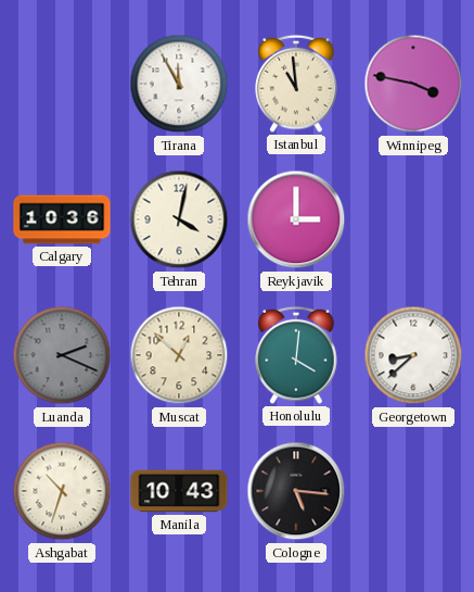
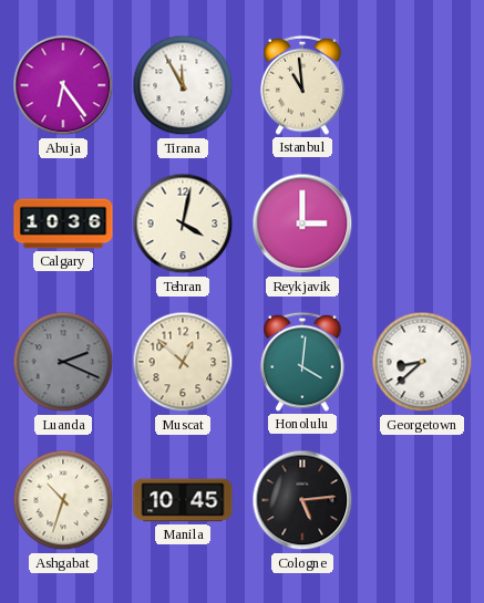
Abuja: none -> 6:24 (63, 85)
Winnipeg: 3:47 -> none (413, 84)
Manila: 10:43 -> 10:45 (183, 500)
Cologne: 5:16 -> 5:14 (302, 500)
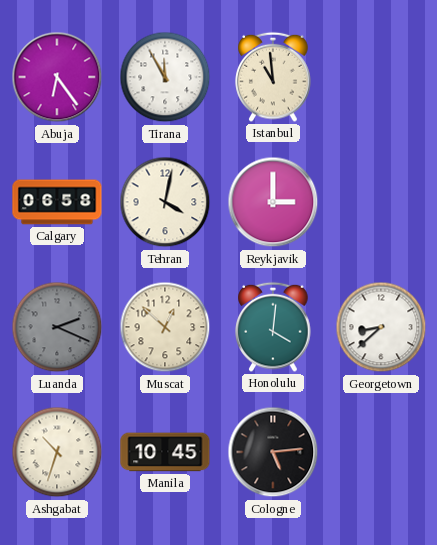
Calgary: 10:36 -> 06:58 (57, 202)
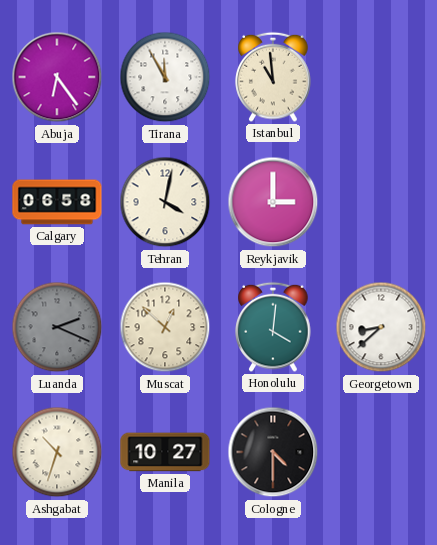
Manila: 10:45 -> 10:27 (165, 452)
Cologne: 5:14 -> 4:30 (273, 452)
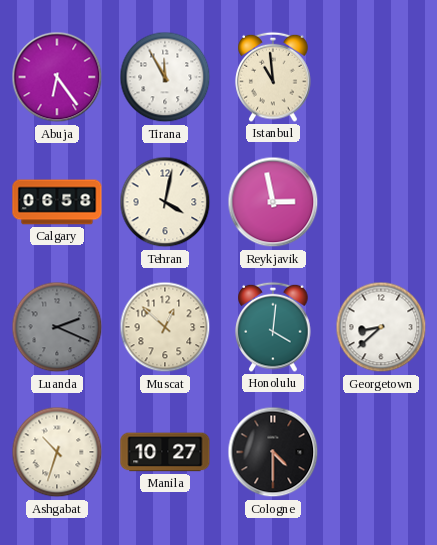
Reykjavik: 3:00 -> 2:58 (273, 202)
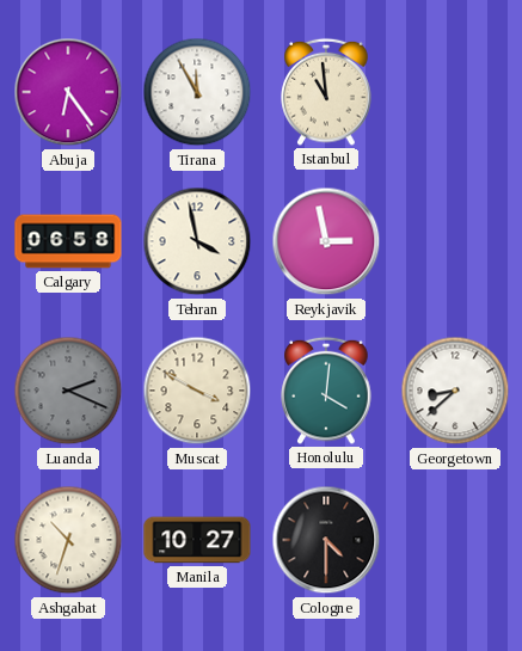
Tehran: 4:02 -> 3:58 (197, 241)
Muscat: 12:52 -> 3:50 (197, 391)
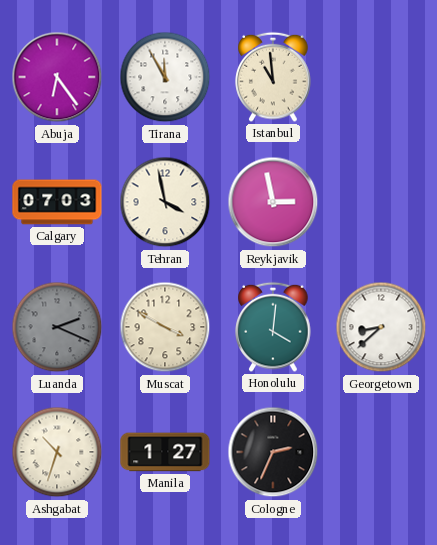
Calgary: 06:58 -> 07:03 (57, 202)
Manila: 10:27 -> 1:27 (165, 452)
Cologne: 4:30 -> 2:34 (273, 452)
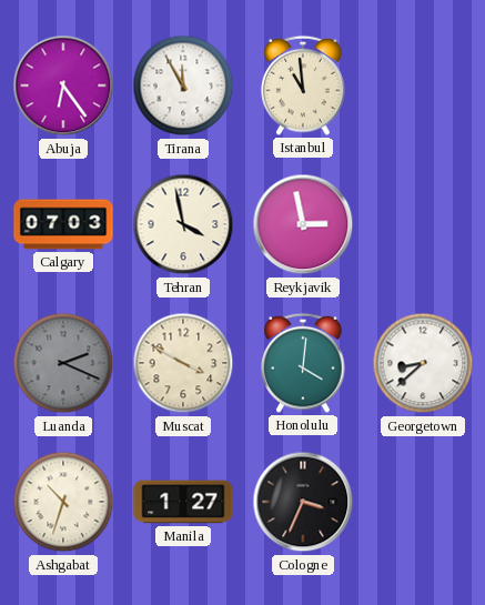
Cologne: 2:34 -> 3:34 (303, 502)
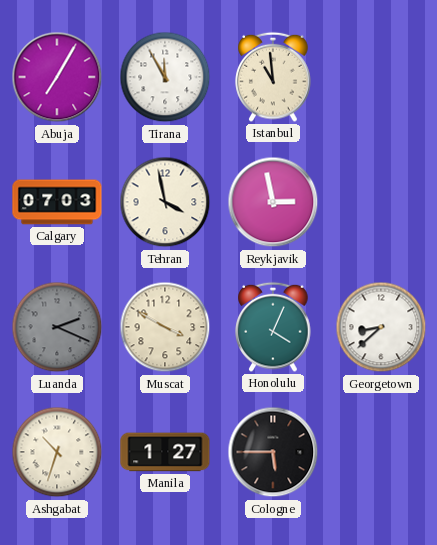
Abuja: 6:24 -> 7:05 (57, 77)
Honolulu: 4:01 -> 4:04 (273, 327)
Cologne: 3:34 -> 5:45 (273, 452)
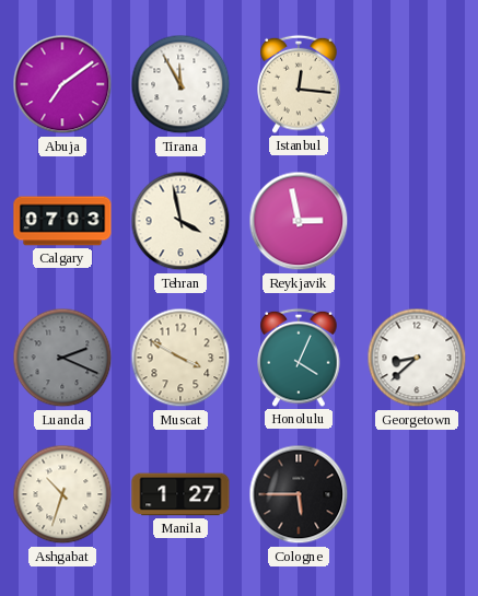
Abuja: 7:05 -> 7:09 (62, 84)
Istanbul: 10:59 -> 12:16 (299, 84)
